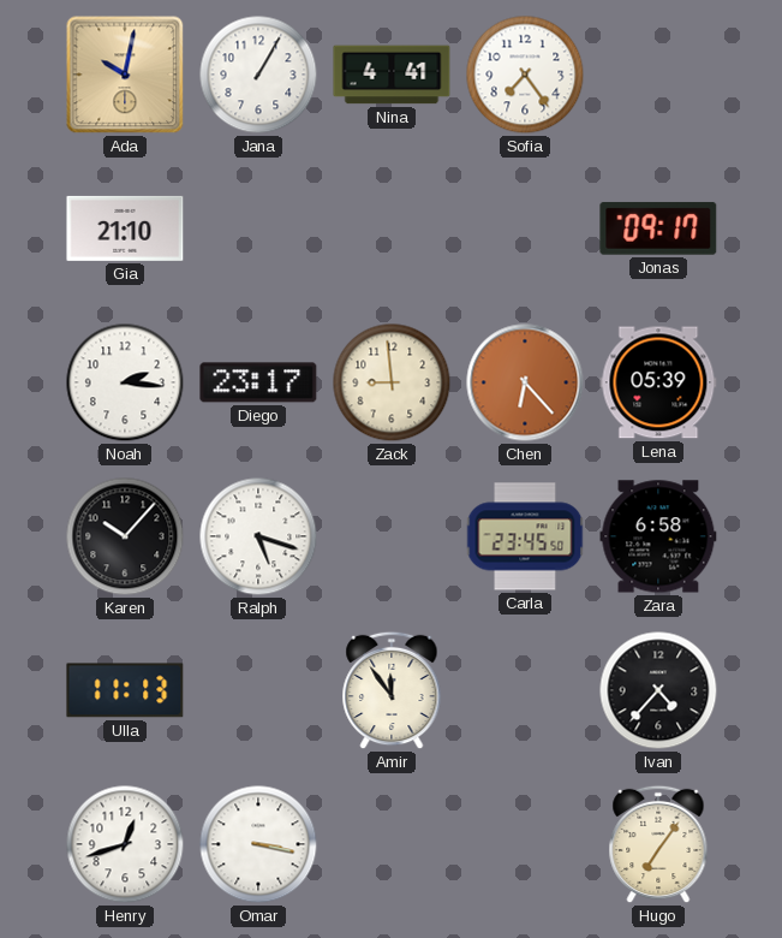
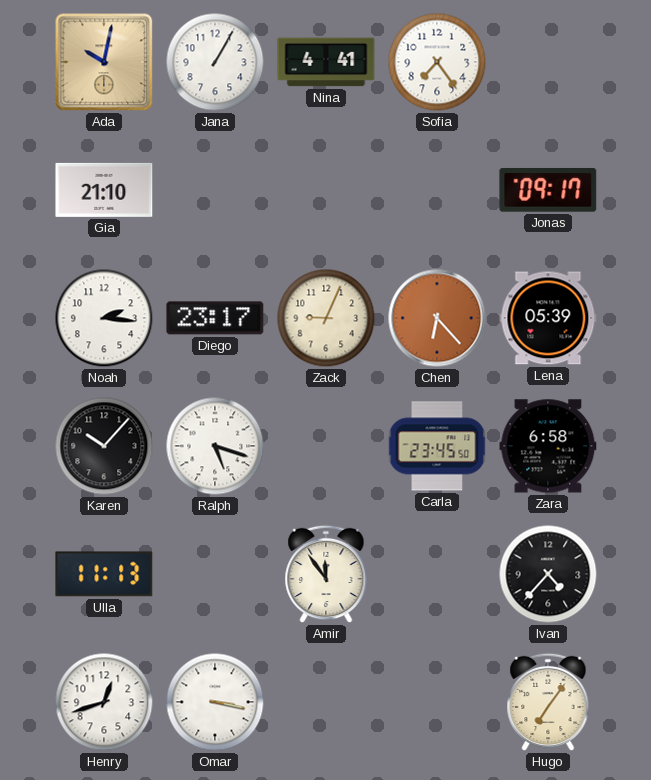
Zack: 8:59 -> 9:04 (326, 318)
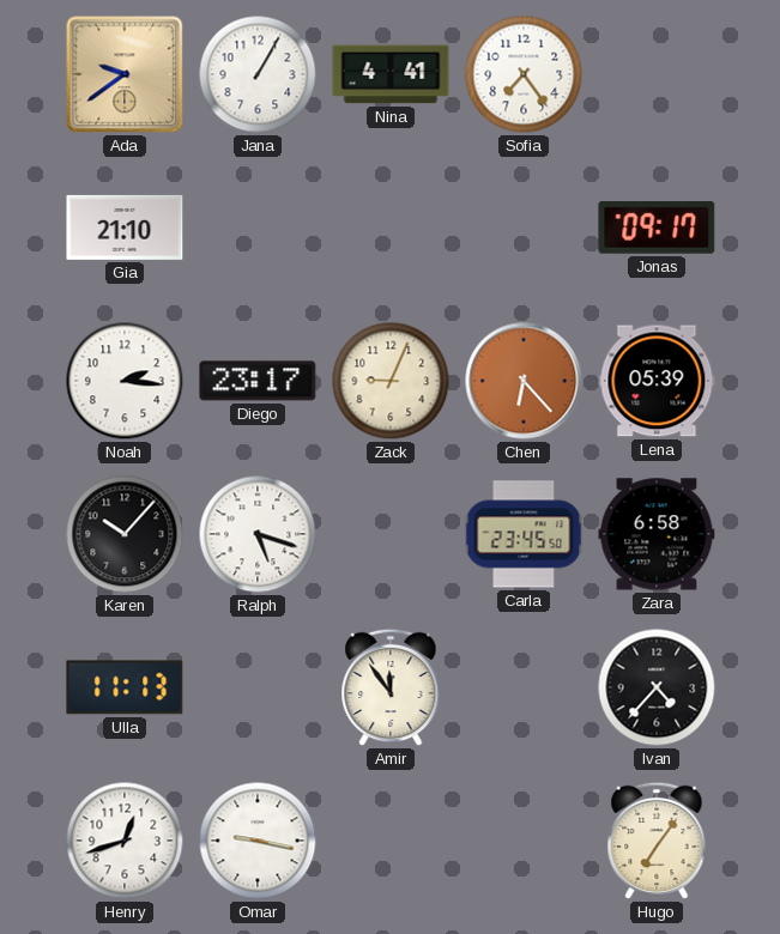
Ada: 10:02 -> 9:39 (125, 74)
Omar: 3:17 -> 9:17 (258, 841)
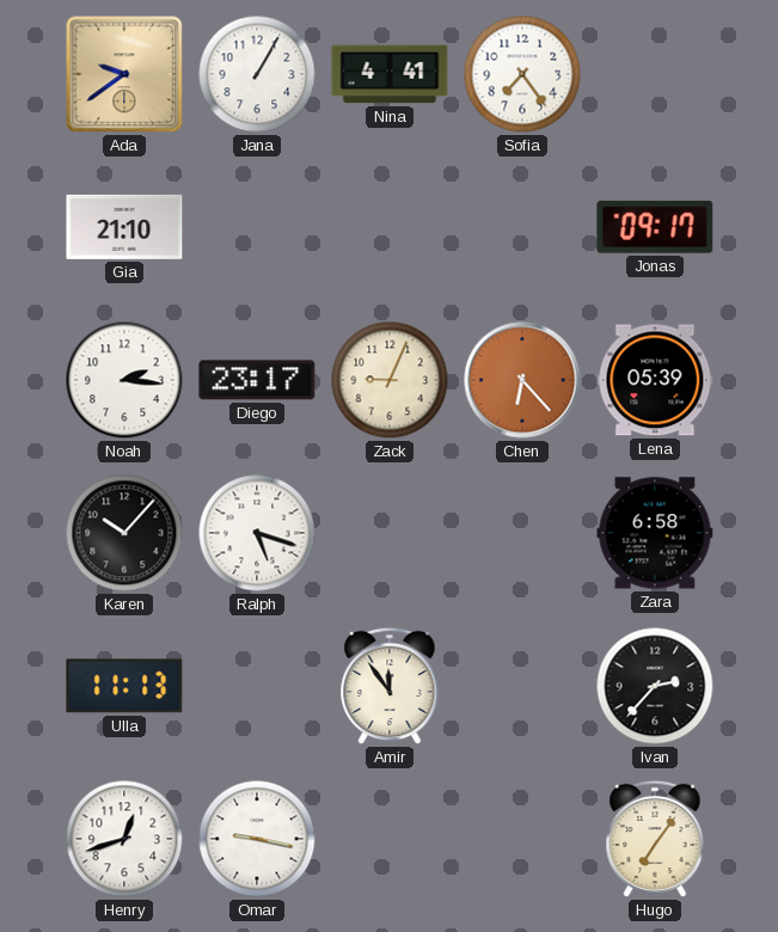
Carla: 23:45 -> none (524, 534)
Ivan: 4:37 -> 2:37 (655, 686)
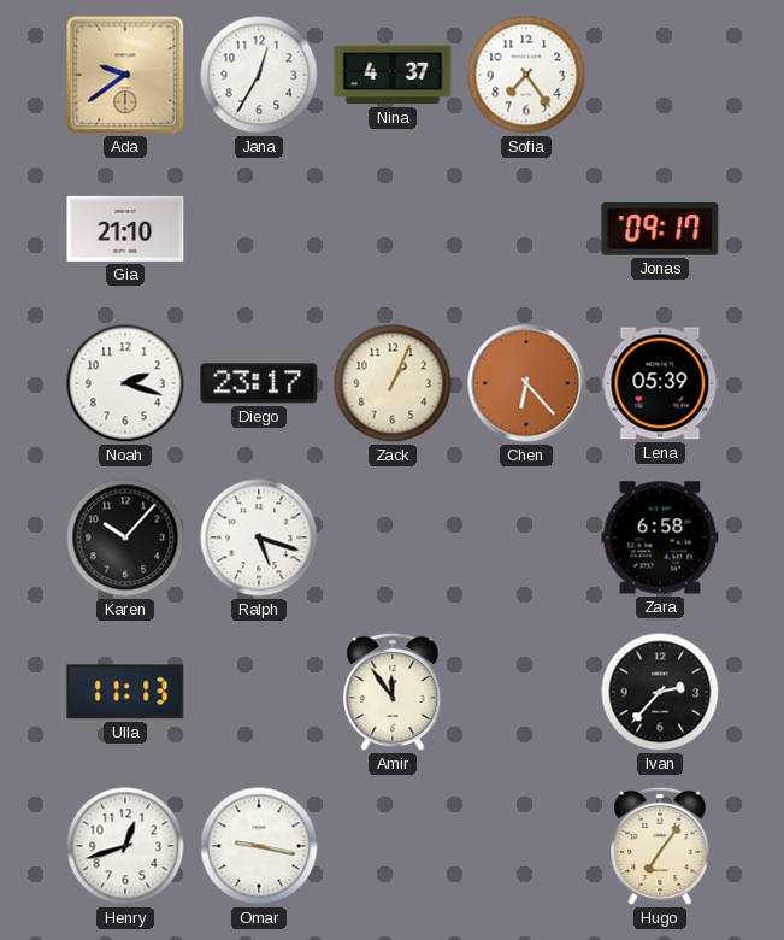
Jana: 1:05 -> 12:35 (259, 75)
Nina: 4:41 -> 4:37 (393, 75)
Noah: 2:16 -> 2:18 (125, 383)
Zack: 9:04 -> 1:04 (393, 383)
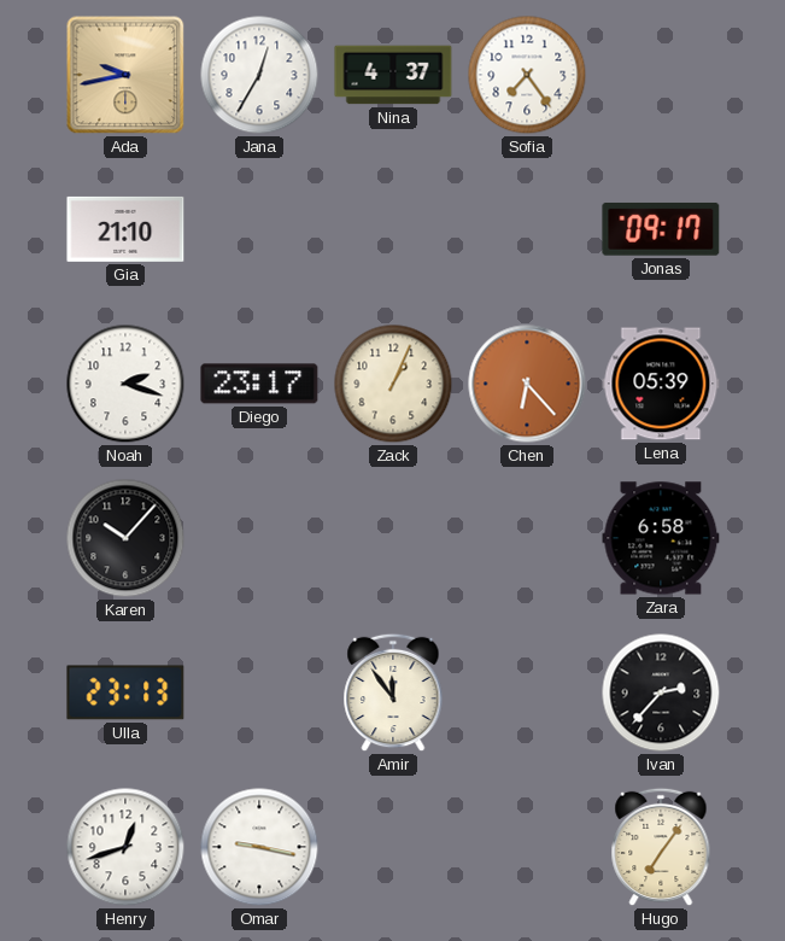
Ada: 9:39 -> 9:43 (125, 75)
Ralph: 5:18 -> none (259, 537)
Ulla: 11:13 -> 23:13 (125, 692)
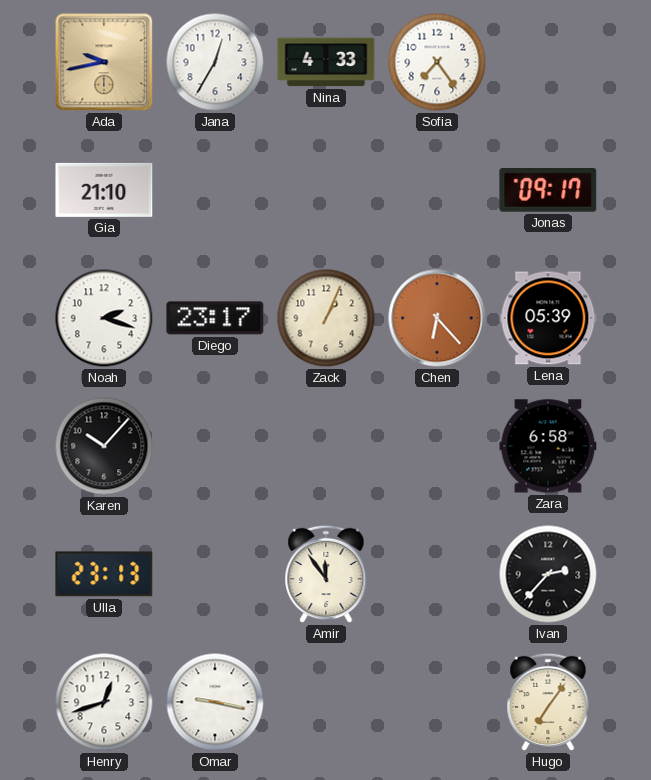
Nina: 4:37 -> 4:33 (326, 62)
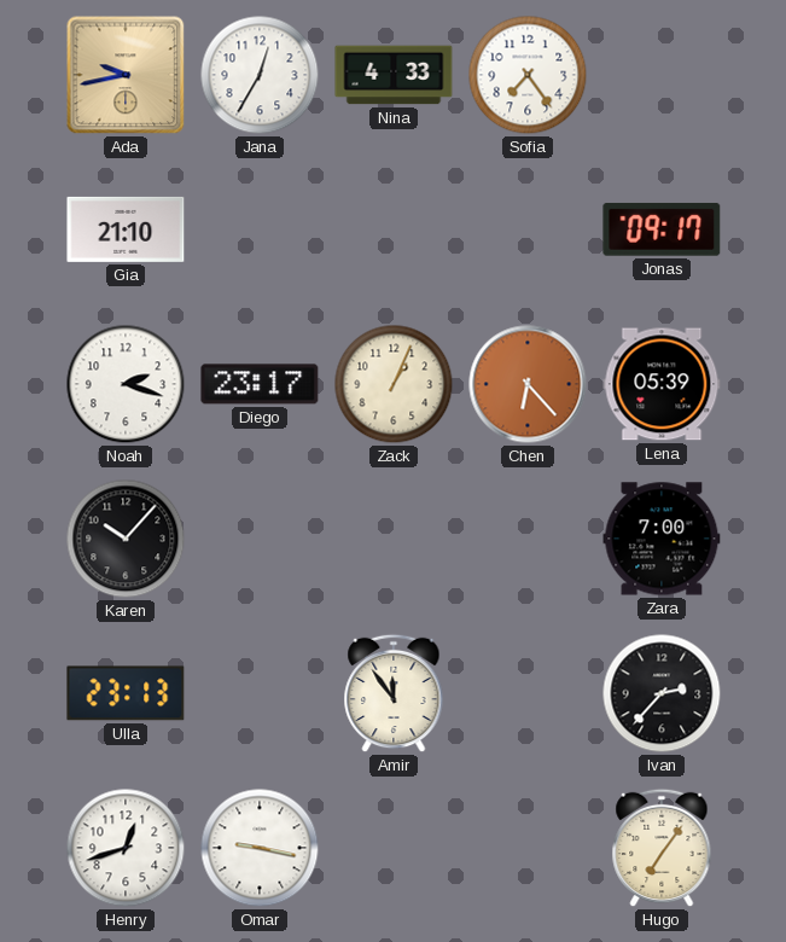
Zara: 6:58 -> 7:00 (662, 539)
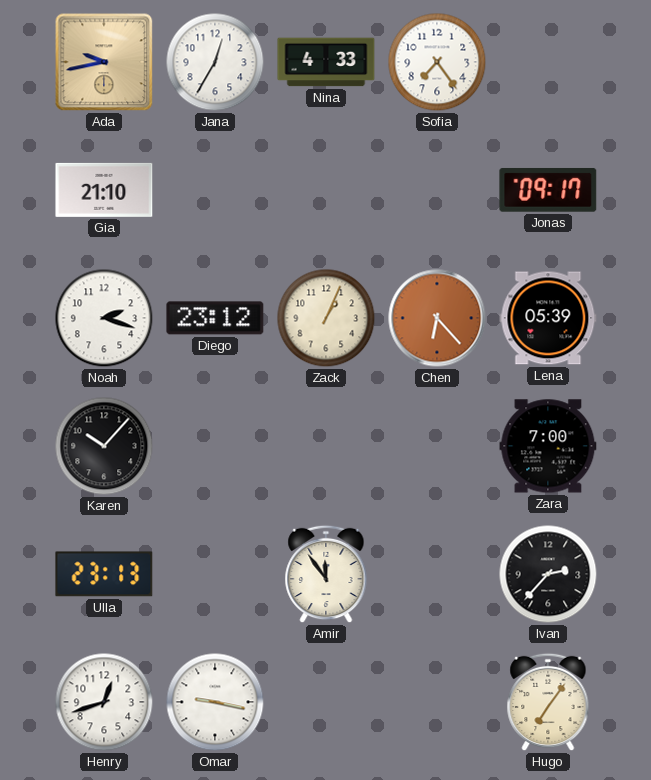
Diego: 23:17 -> 23:12 (215, 318)
